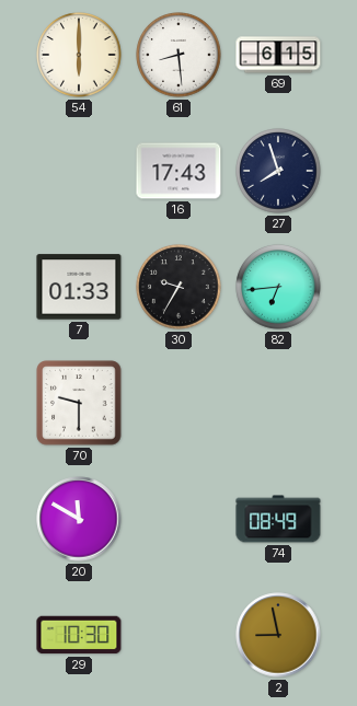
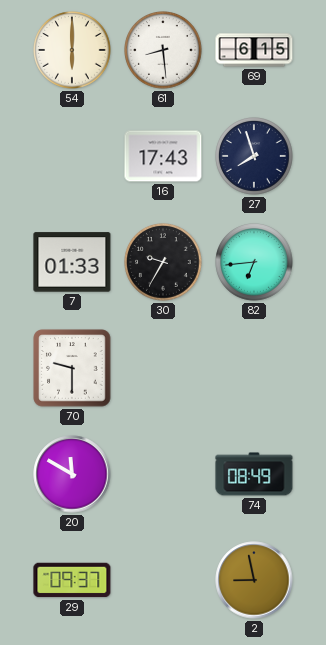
29: 10:30 -> 09:37 (72, 580)
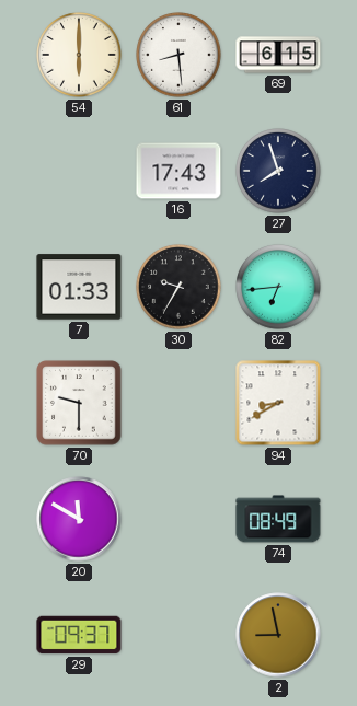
94: none -> 8:40 (278, 403)
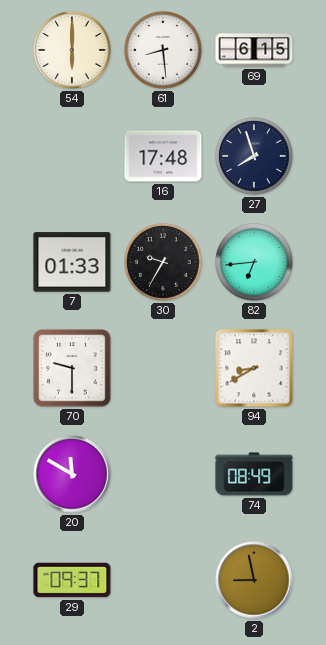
16: 17:43 -> 17:48 (163, 156)
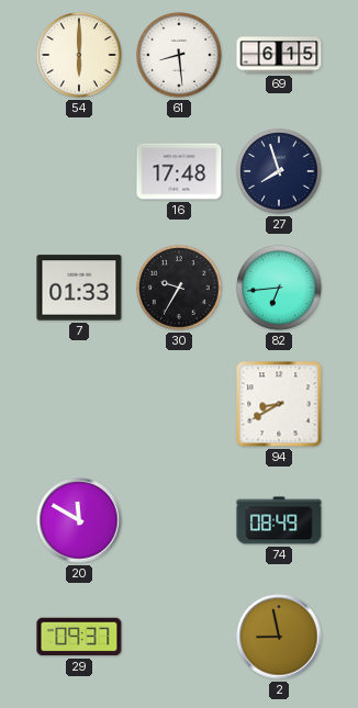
70: 9:30 -> none (72, 368)
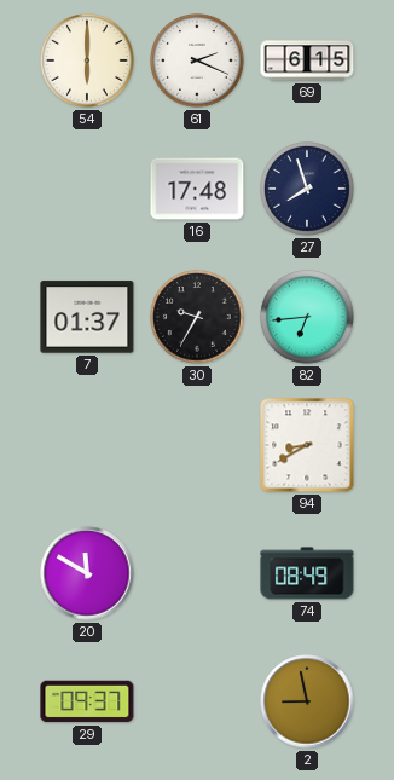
61: 8:29 -> 2:19 (197, 60)
7: 01:33 -> 01:37 (87, 317)
